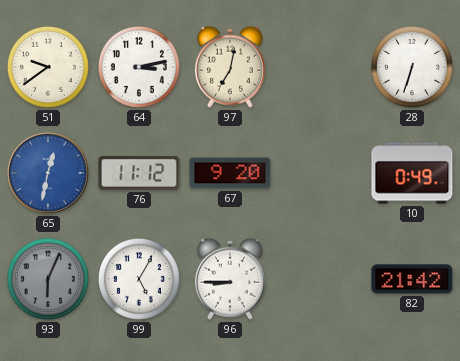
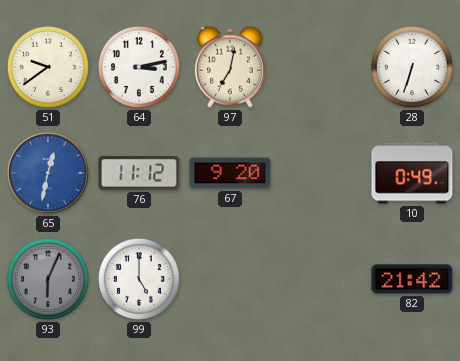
99: 5:05 -> 5:00 (139, 279)
96: 8:45 -> none (230, 279)
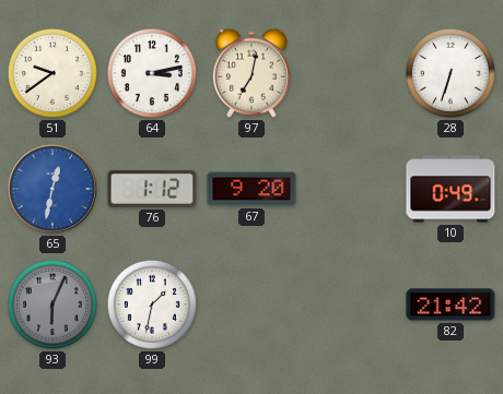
76: 11:12 -> 1:12 (152, 190)
99: 5:00 -> 1:32 (152, 305)
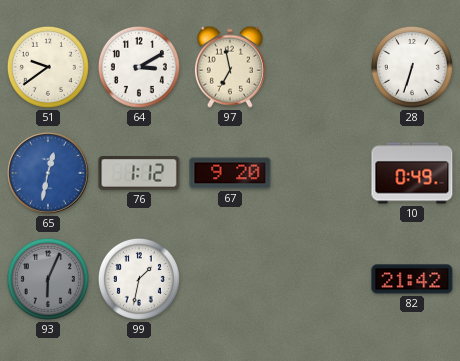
64: 3:13 -> 3:10 (139, 67)
97: 7:02 -> 6:58 (230, 67)
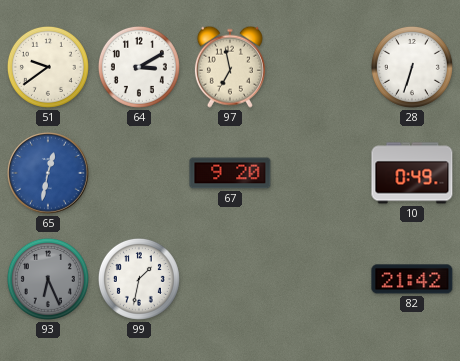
76: 1:12 -> none (139, 174)
93: 6:04 -> 6:26 (48, 279)
